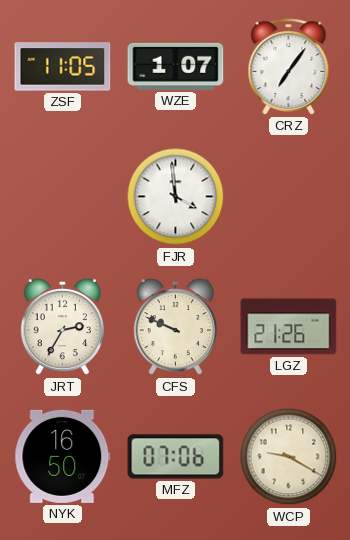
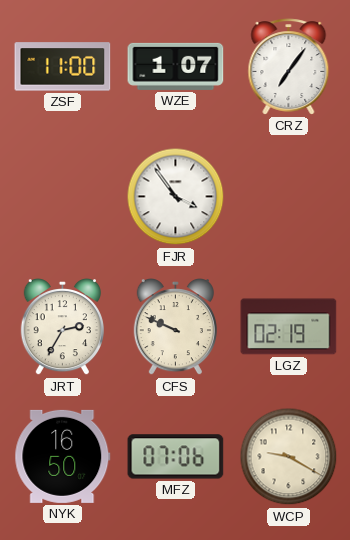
ZSF: 11:05 -> 11:00 (63, 67)
FJR: 3:59 -> 3:54 (176, 197)
LGZ: 21:26 -> 02:19 (289, 327)
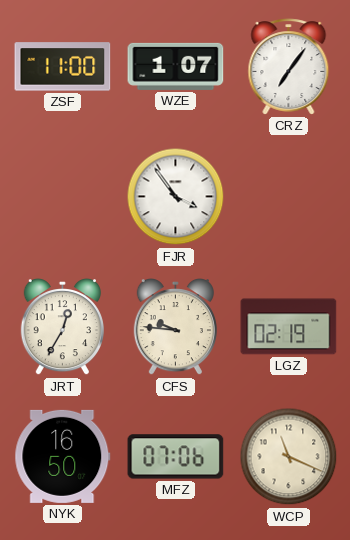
JRT: 2:35 -> 12:35 (62, 327)
CFS: 9:49 -> 9:46 (175, 327)
WCP: 9:20 -> 11:19 (289, 457)
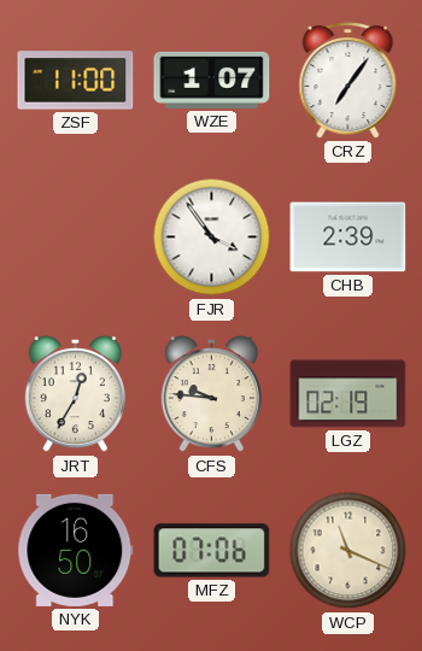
CHB: none -> 2:39 (348, 237)
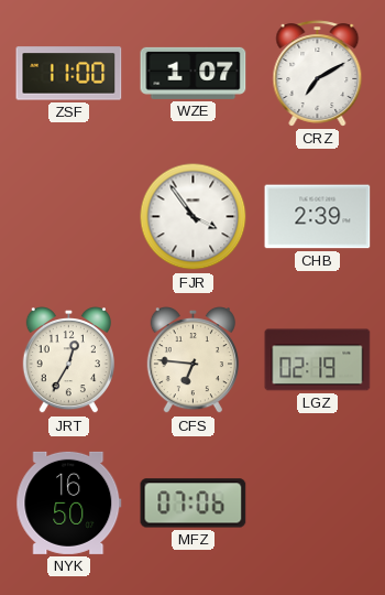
CRZ: 7:06 -> 7:10 (318, 74)
CFS: 9:46 -> 6:46 (193, 360)
WCP: 11:19 -> none (348, 551)
